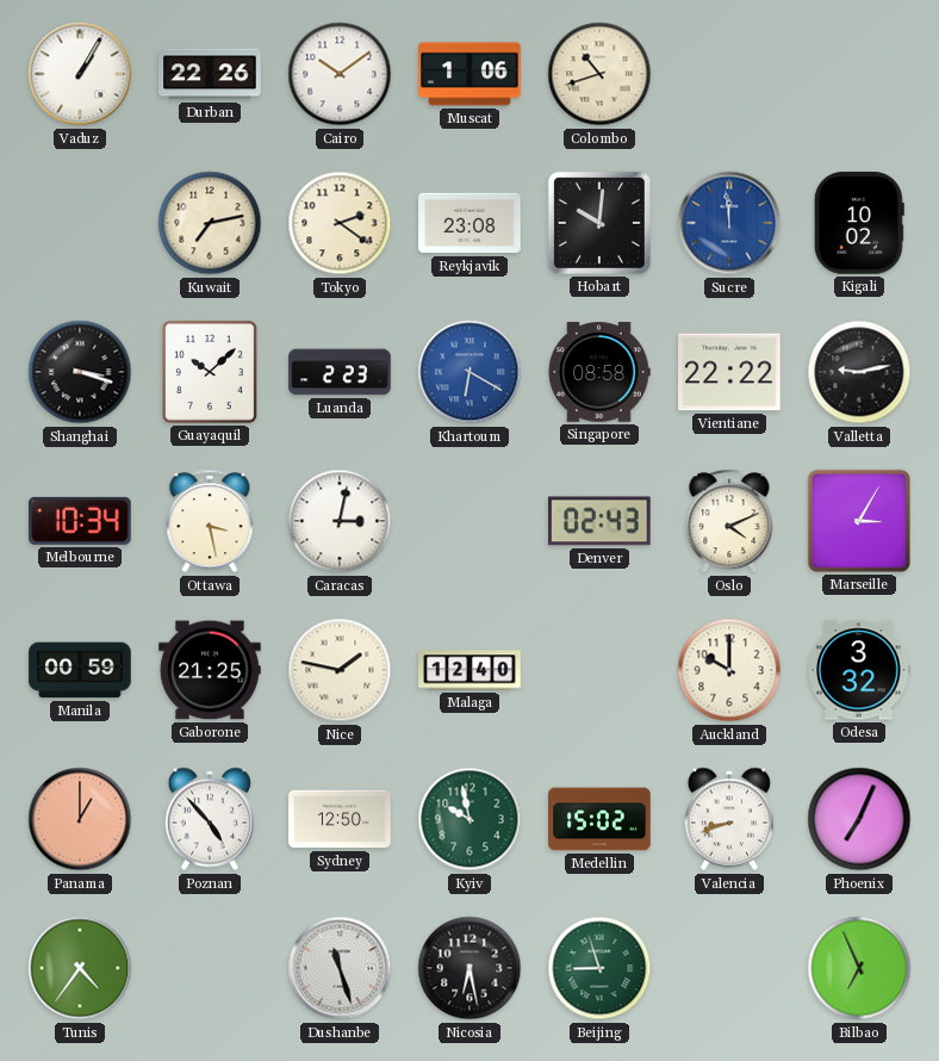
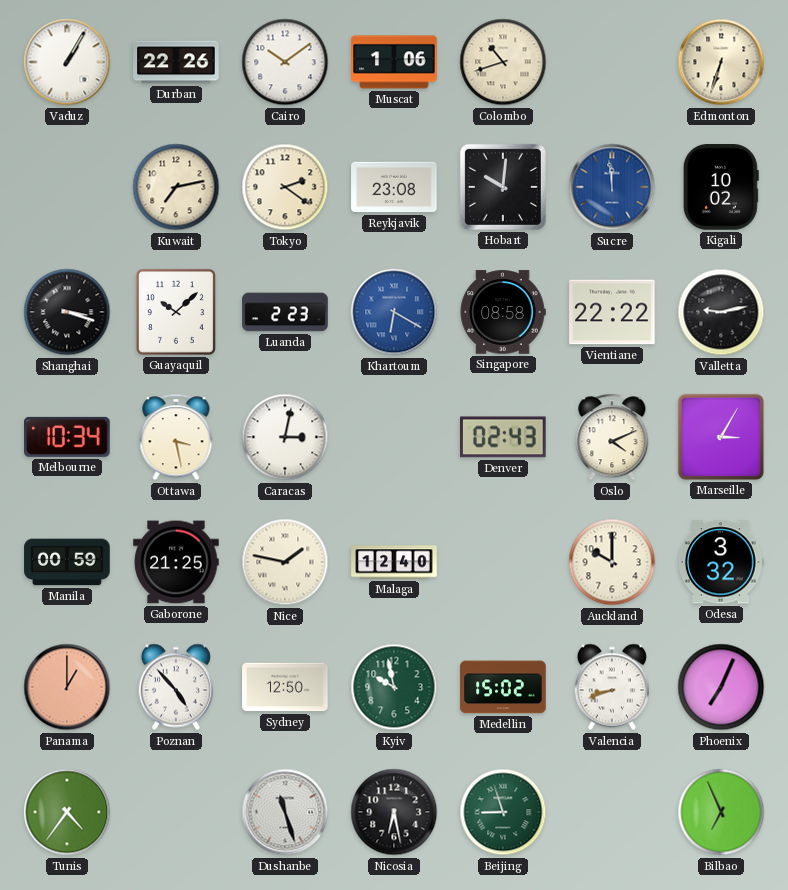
Edmonton: none -> 6:33 (721, 62)
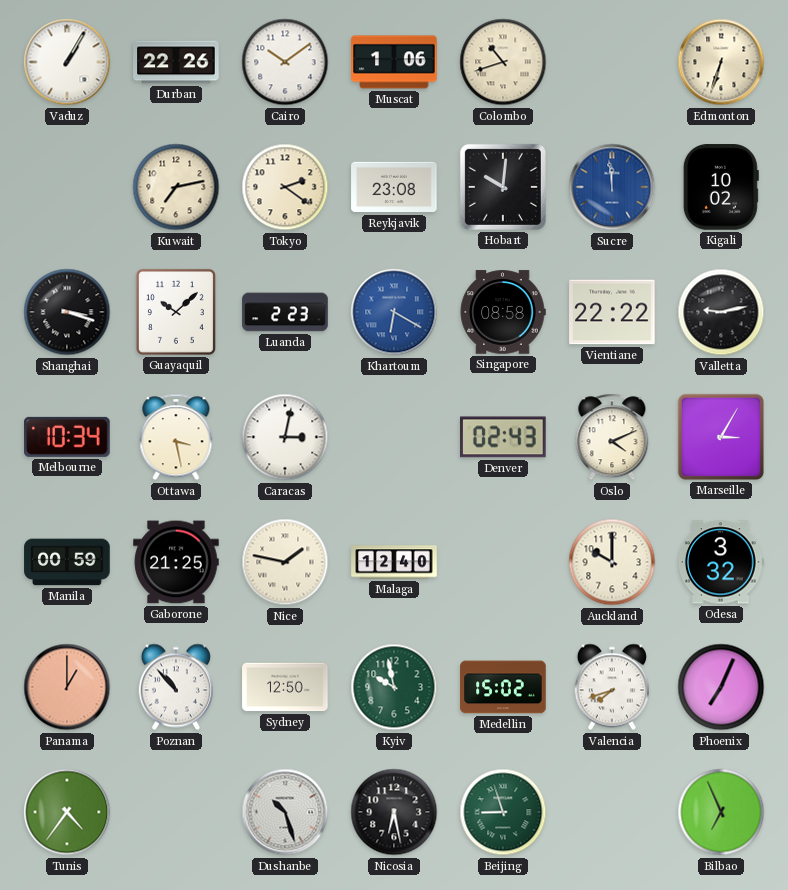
Poznan: 4:53 -> 10:53 (176, 687)
Valencia: 8:42 -> 7:42 (612, 687)
Dushanbe: 11:27 -> 10:27 (285, 812)
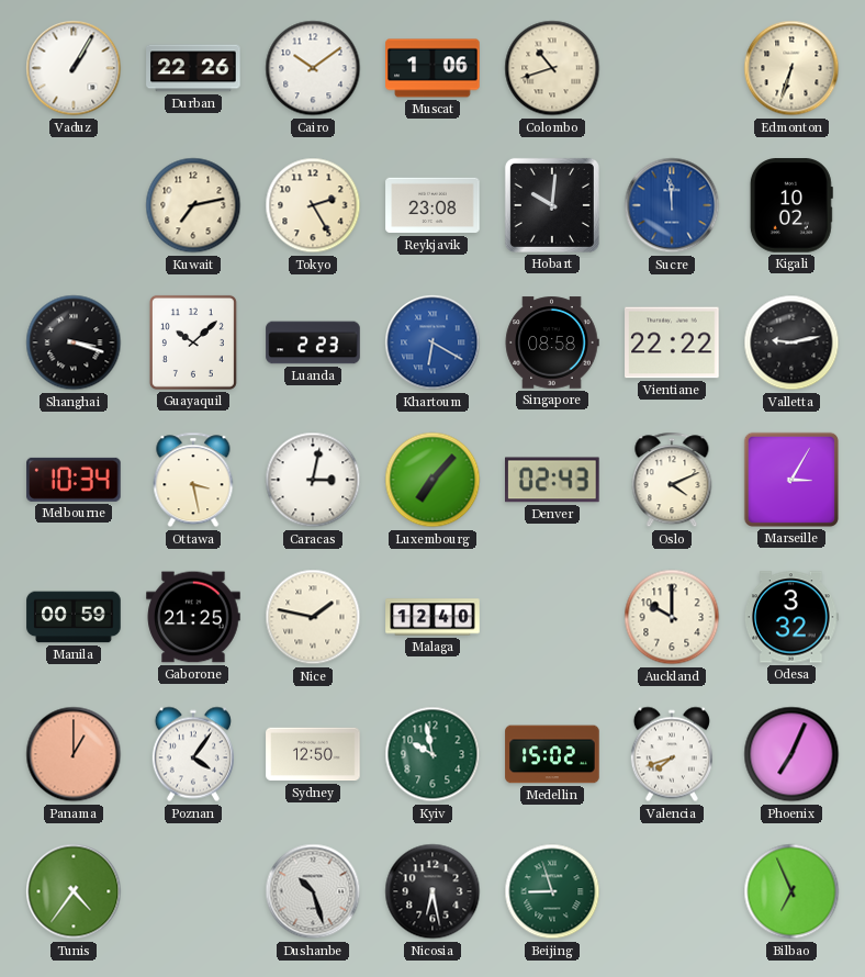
Tokyo: 2:21 -> 2:25 (313, 205)
Luxembourg: none -> 7:07 (432, 480)
Poznan: 10:53 -> 4:06 (193, 754)
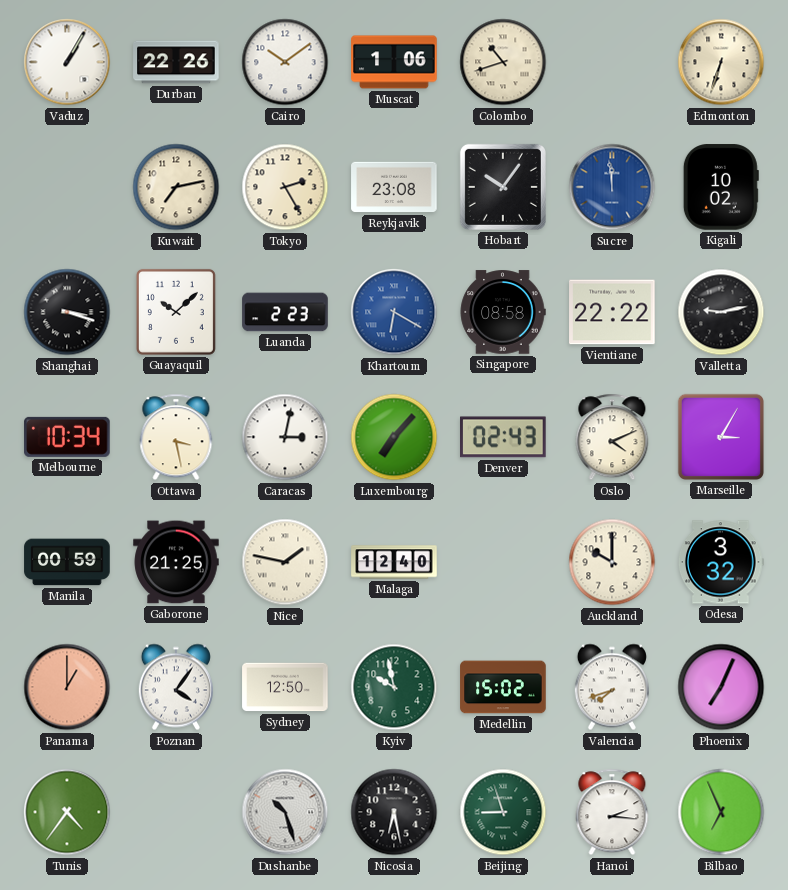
Hobart: 10:01 -> 10:06 (503, 187)
Hanoi: none -> 2:16 (612, 812)
